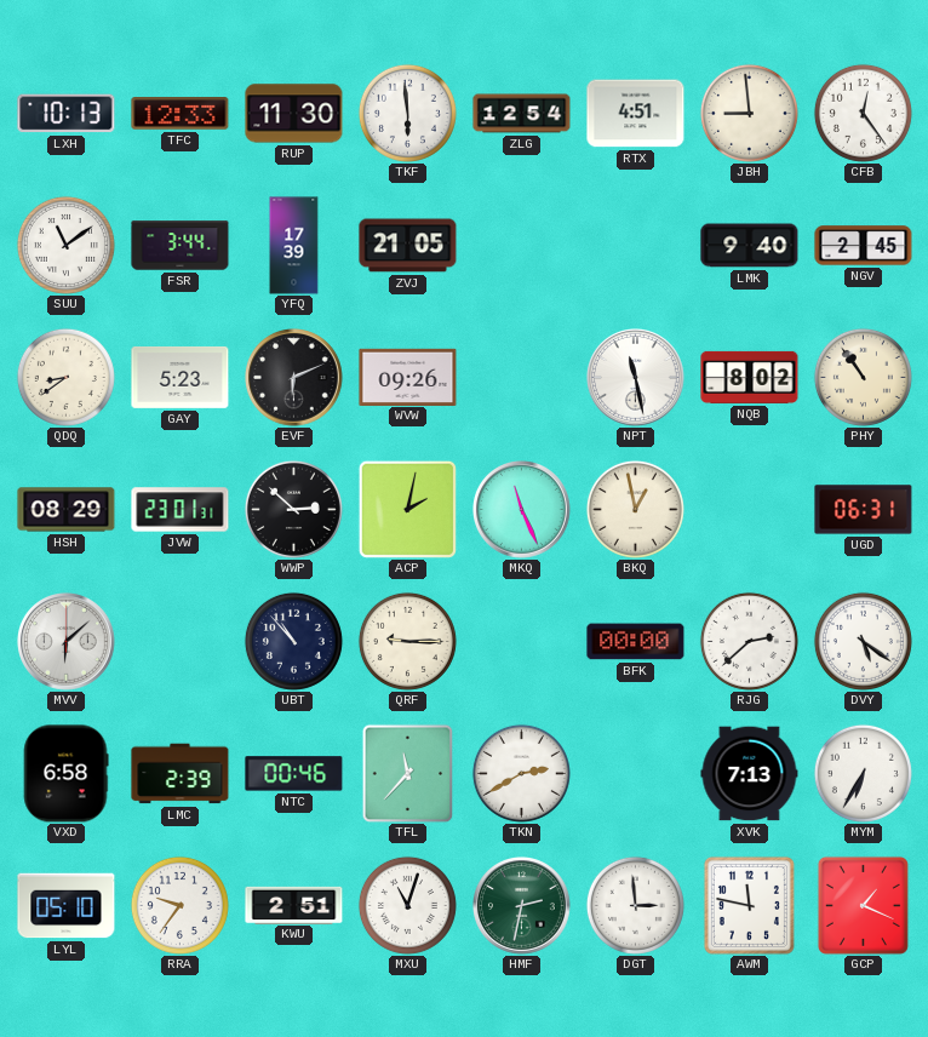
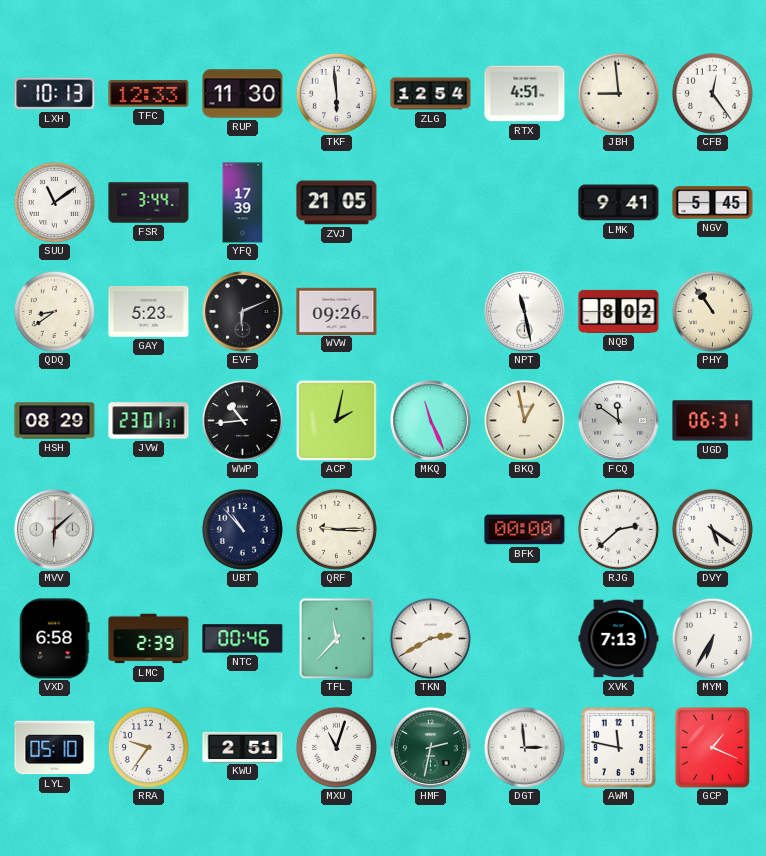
LMK: 9:40 -> 9:41 (619, 203)
NGV: 2:45 -> 5:45 (713, 203)
WWP: 2:52 -> 10:44 (242, 420)
FCQ: none -> 11:51 (619, 421)
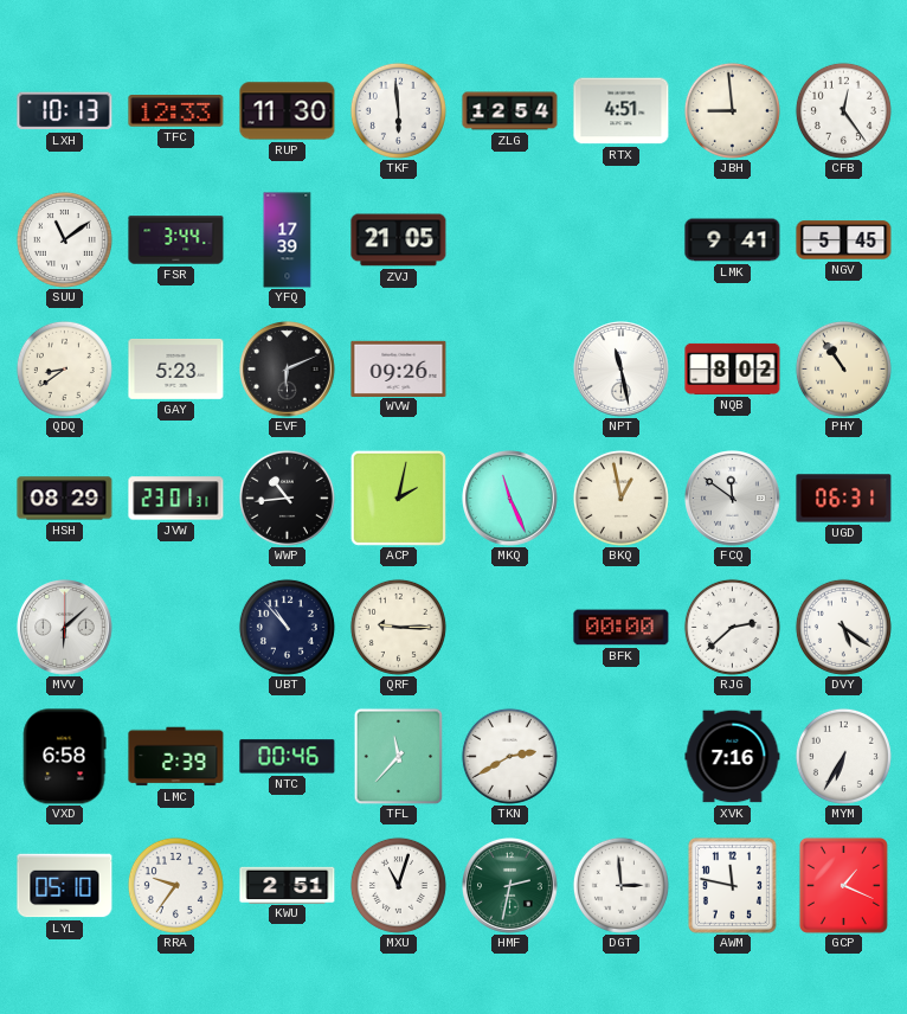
XVK: 7:13 -> 7:16 (733, 757)
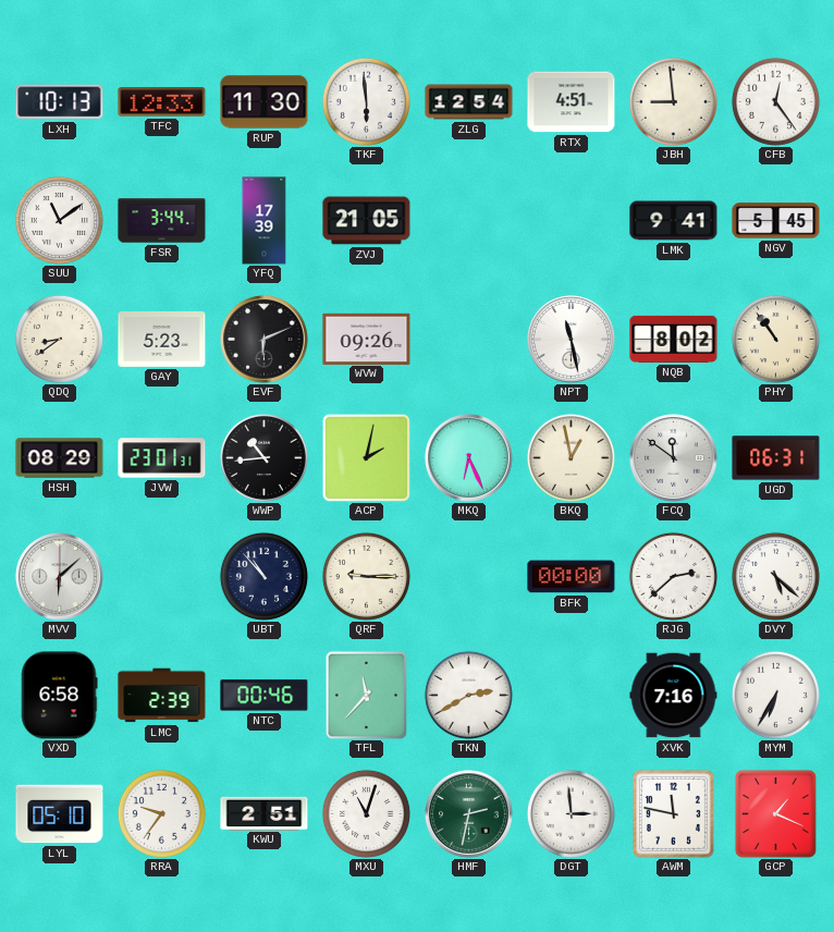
MKQ: 11:26 -> 6:26 (469, 458)
DVY: 5:21 -> 5:22 (775, 576)
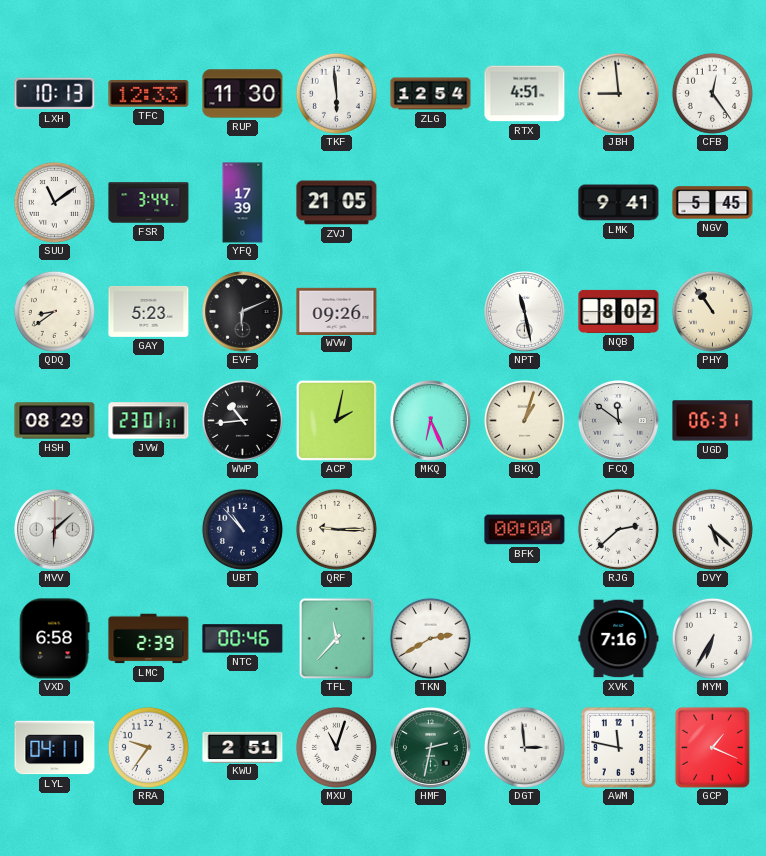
BKQ: 12:58 -> 1:03 (524, 420)
LYL: 05:10 -> 04:11 (55, 748)
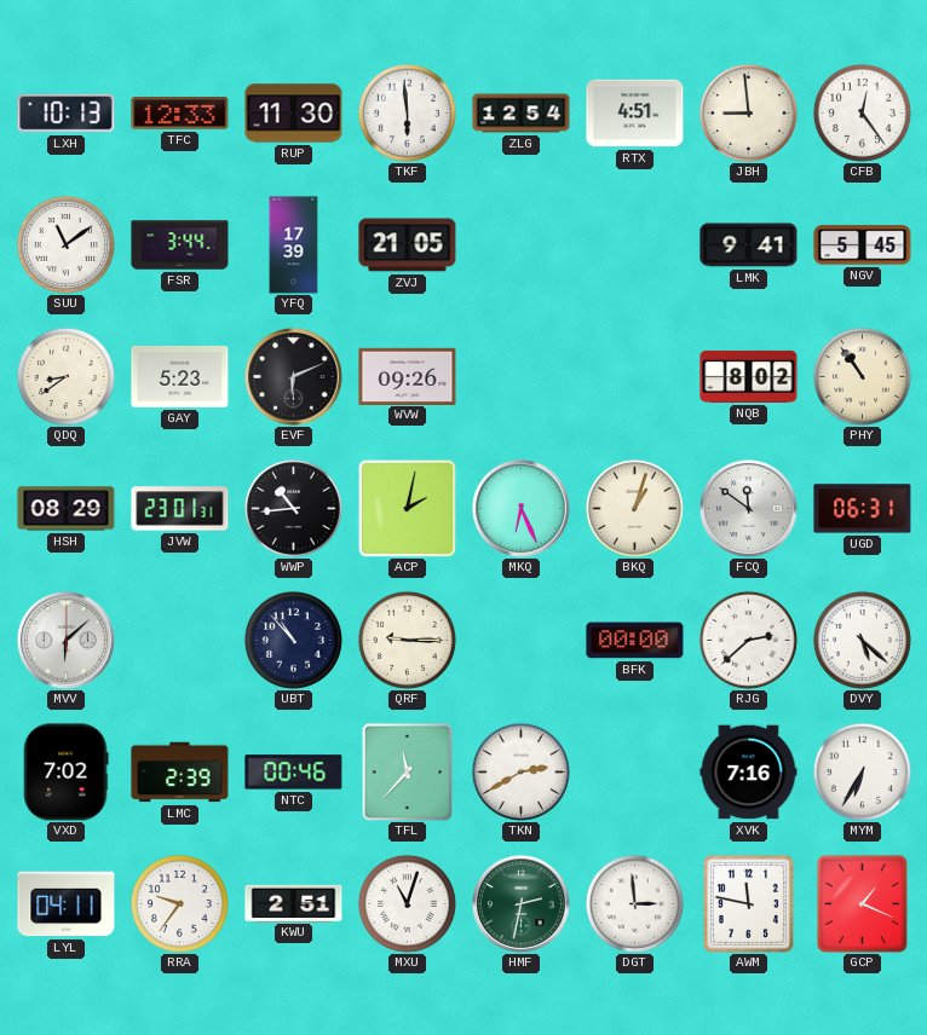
NPT: 11:28 -> none (525, 312)
VXD: 6:58 -> 7:02 (65, 773)
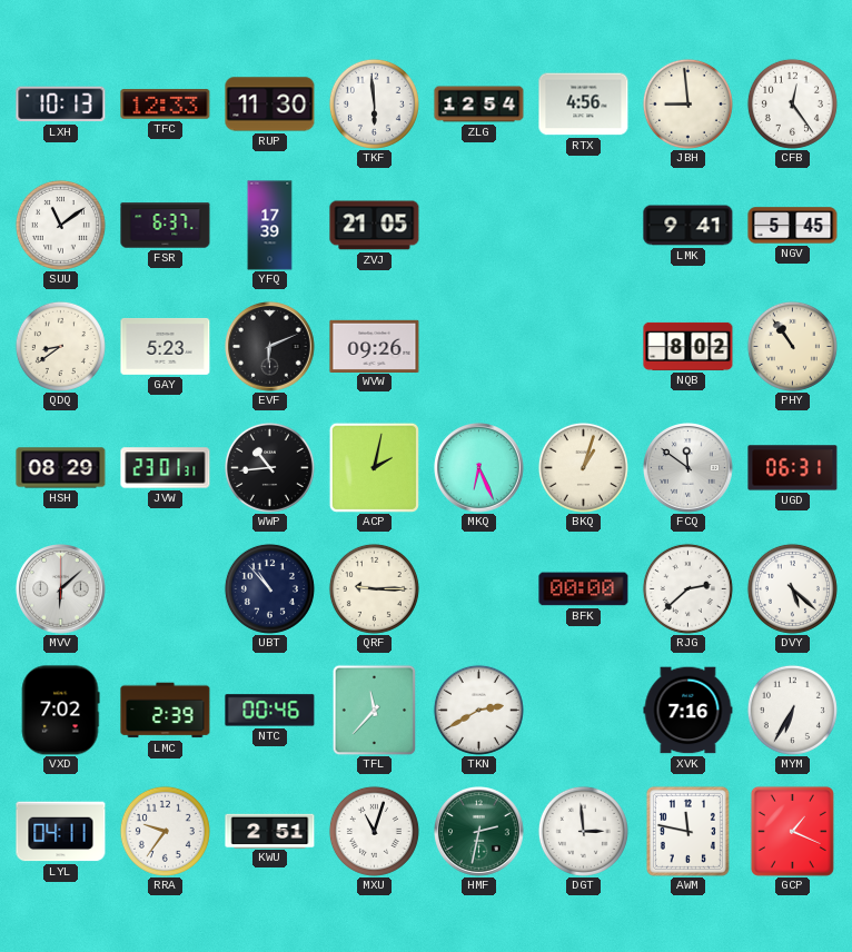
RTX: 4:51 -> 4:56 (584, 105)
FSR: 3:44 -> 6:37 (166, 226)
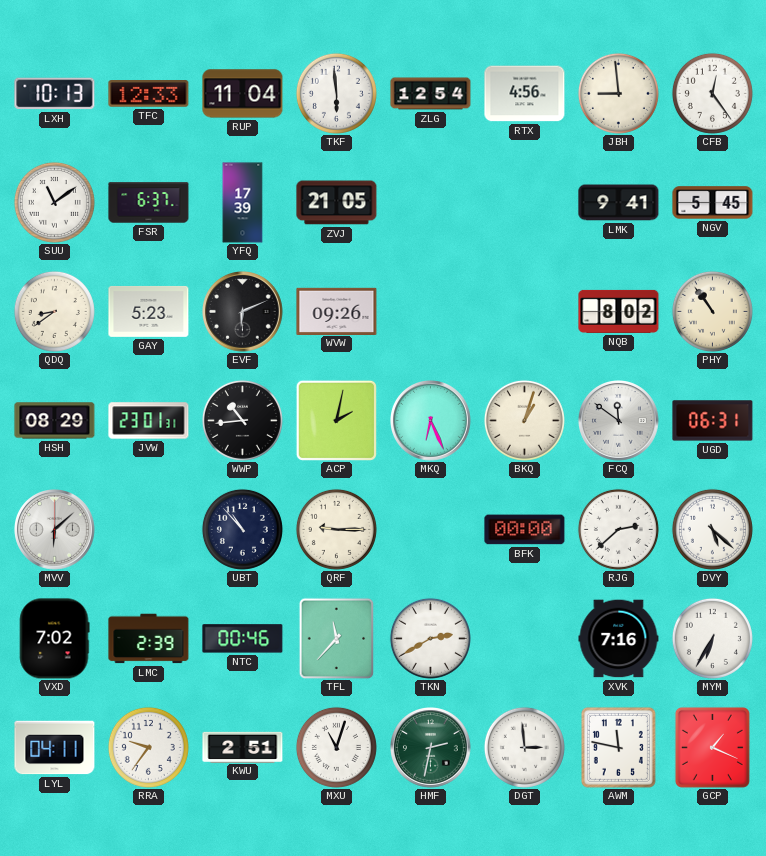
RUP: 11:30 -> 11:04 (243, 94)
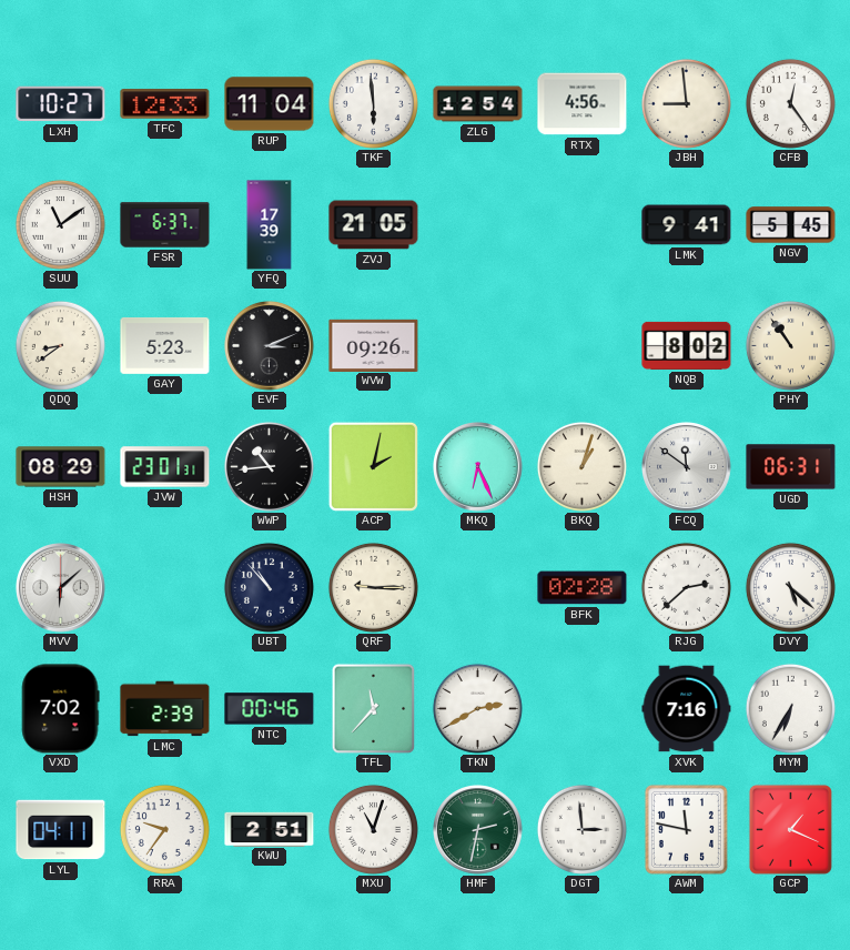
LXH: 10:13 -> 10:27 (61, 104)
EVF: 6:11 -> 3:11 (270, 346)
BFK: 00:00 -> 02:28 (583, 588)
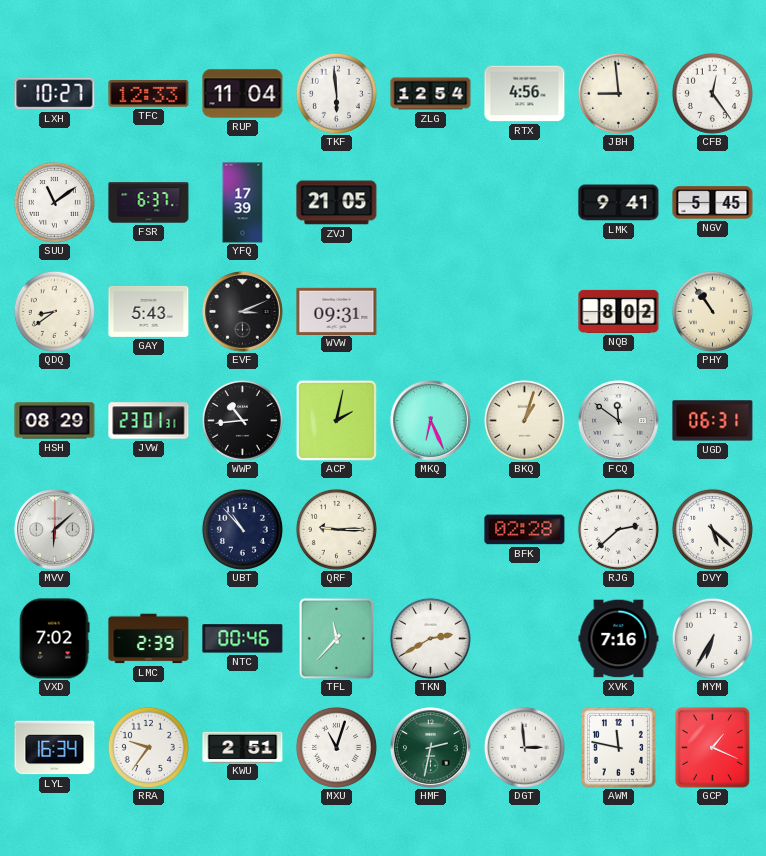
GAY: 5:23 -> 5:43 (149, 311)
WVW: 09:26 -> 09:31 (337, 311)
LYL: 04:11 -> 16:34 (55, 748)
